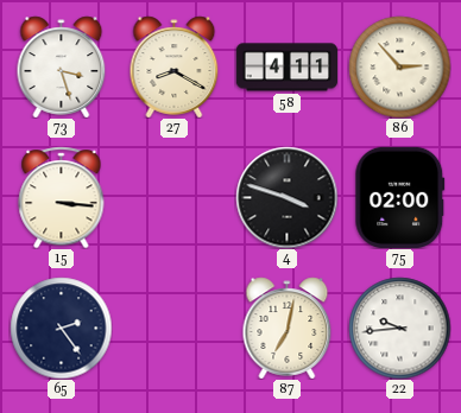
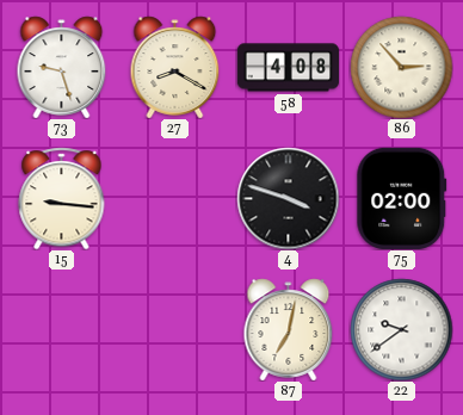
73: 3:27 -> 9:27 (62, 67)
58: 4:11 -> 4:08 (288, 68)
15: 3:16 -> 9:16 (62, 198)
65: 2:24 -> none (61, 328)
22: 9:44 -> 9:39 (401, 329)
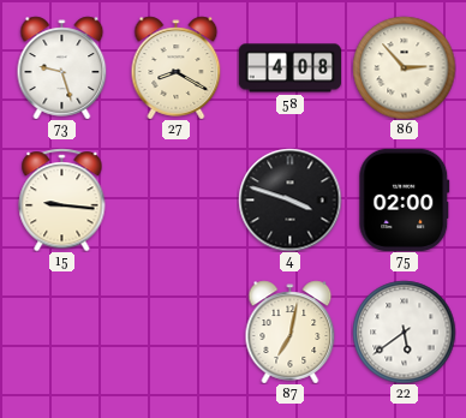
22: 9:39 -> 5:39 (404, 332)
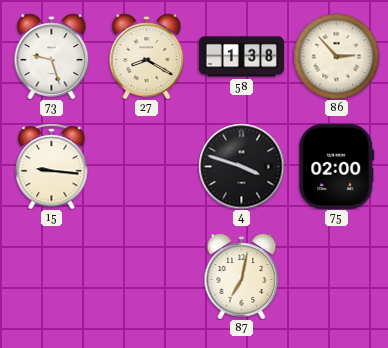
58: 4:08 -> 1:38 (241, 57)
22: 5:39 -> none (404, 332)
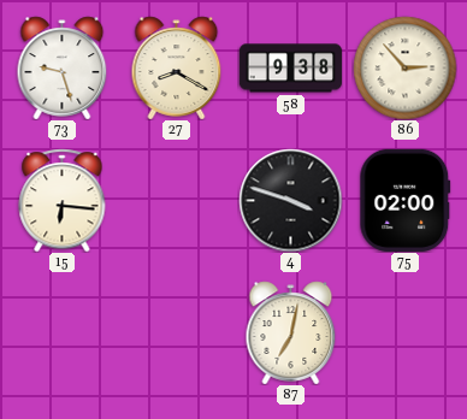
58: 1:38 -> 9:38 (290, 69)
15: 9:16 -> 6:16 (63, 200)
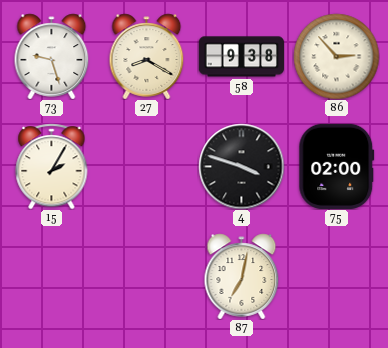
15: 6:16 -> 2:05 (52, 166)
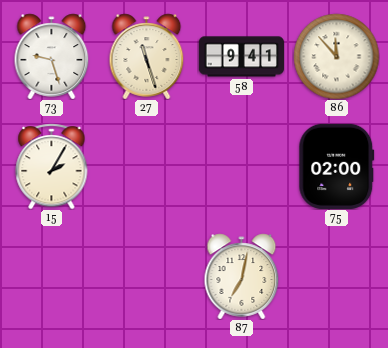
27: 8:20 -> 11:27 (147, 56)
58: 9:38 -> 9:41 (241, 57)
86: 2:53 -> 11:53 (336, 56)
4: 3:48 -> none (241, 166)
